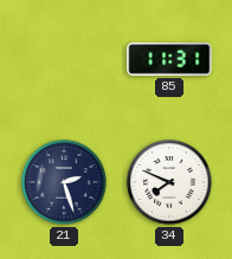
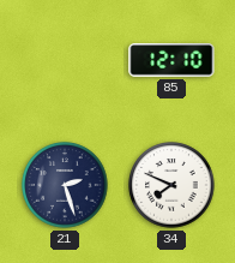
85: 11:31 -> 12:10 (171, 60)
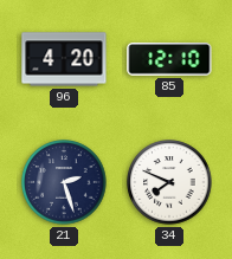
96: none -> 4:20 (64, 59)
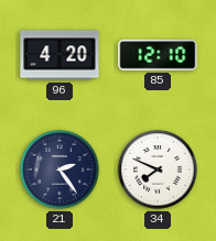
21: 2:27 -> 2:24 (60, 169)
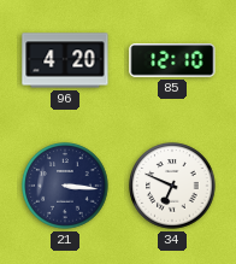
21: 2:24 -> 3:16 (65, 186)
34: 7:49 -> 6:49 (172, 186)
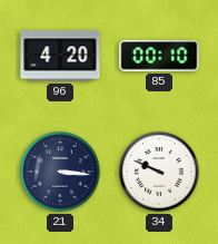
85: 12:10 -> 00:10 (159, 56)
34: 6:49 -> 9:49 (159, 172)
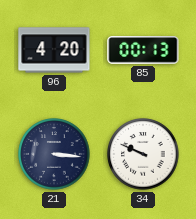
85: 00:10 -> 00:13 (143, 50)
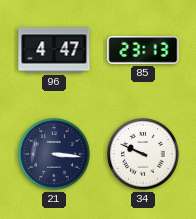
96: 4:20 -> 4:47 (54, 50)
85: 00:13 -> 23:13 (143, 50)
